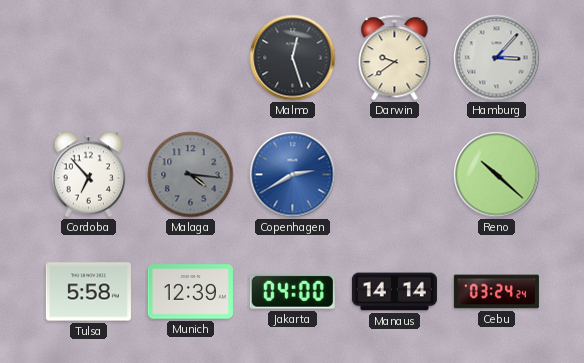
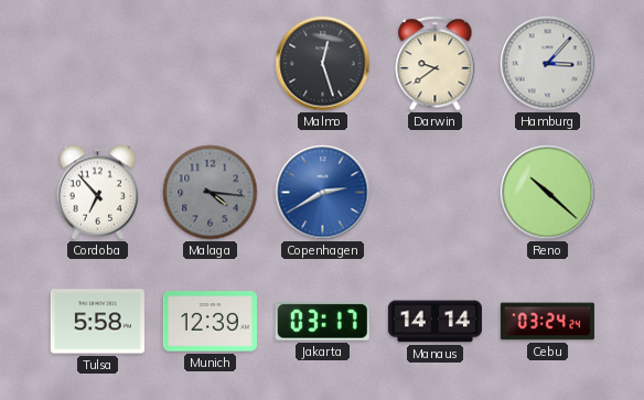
Jakarta: 04:00 -> 03:17 (322, 322)
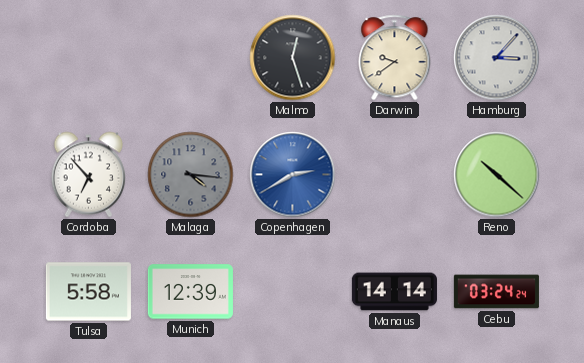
Jakarta: 03:17 -> none (322, 322)
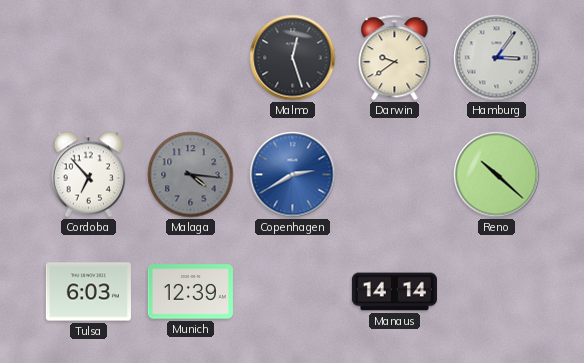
Hamburg: 3:07 -> 3:06 (497, 58)
Tulsa: 5:58 -> 6:03 (88, 292)
Cebu: 03:24 -> none (496, 292)
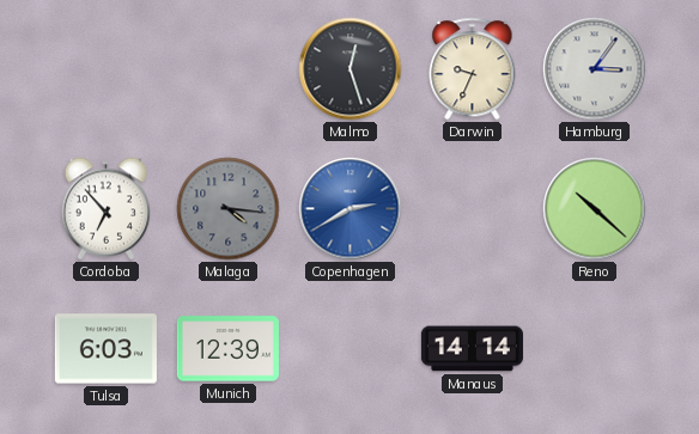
Darwin: 9:39 -> 9:34 (473, 69)
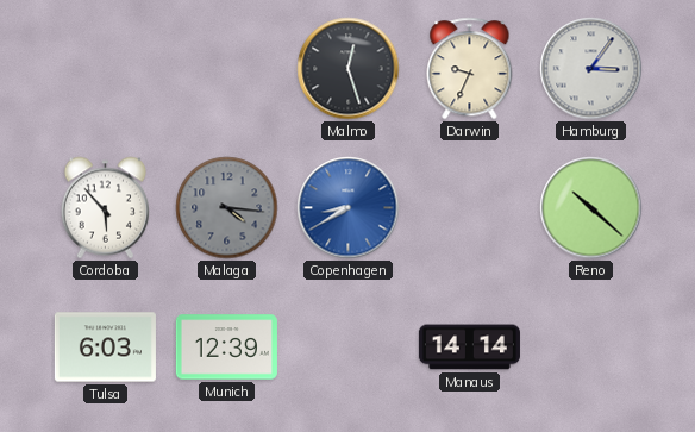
Cordoba: 6:53 -> 5:53 (106, 208)
Copenhagen: 2:40 -> 8:40 (349, 208)
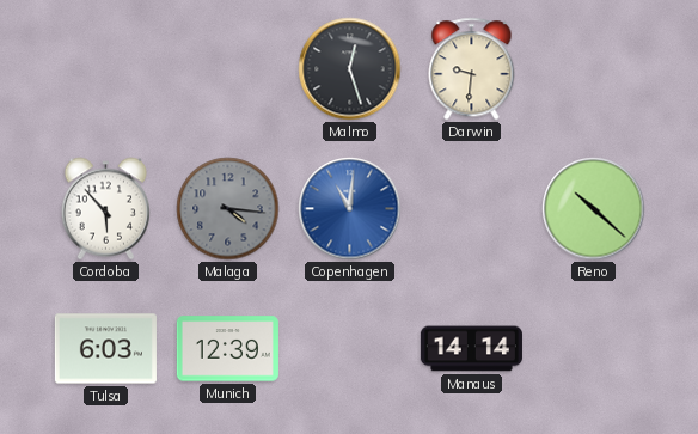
Darwin: 9:34 -> 9:31 (472, 69)
Hamburg: 3:06 -> none (591, 69)
Copenhagen: 8:40 -> 11:01 (350, 209)
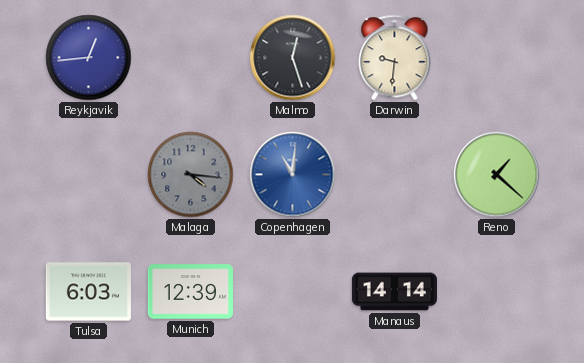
Reykjavik: none -> 12:44 (89, 58)
Cordoba: 5:53 -> none (106, 209)
Reno: 10:22 -> 1:22 (497, 175)
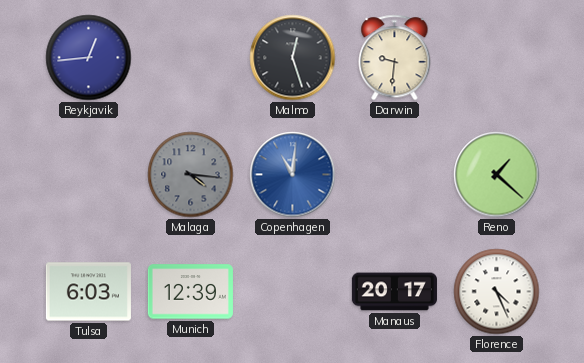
Manaus: 14:14 -> 20:17 (394, 292)
Florence: none -> 4:26 (497, 292)
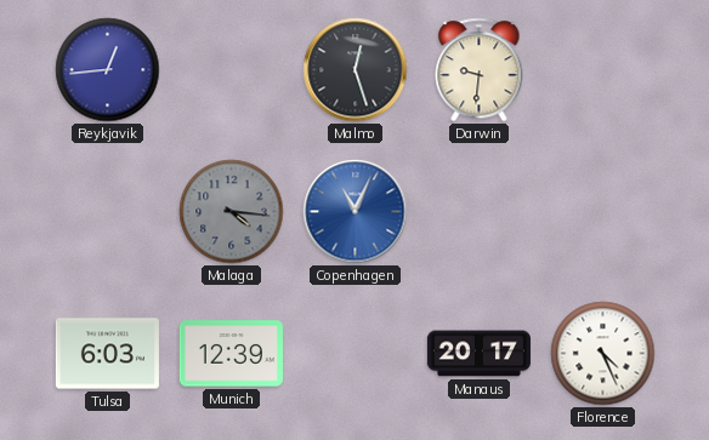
Copenhagen: 11:01 -> 11:04 (356, 212)
Reno: 1:22 -> none (497, 175)
